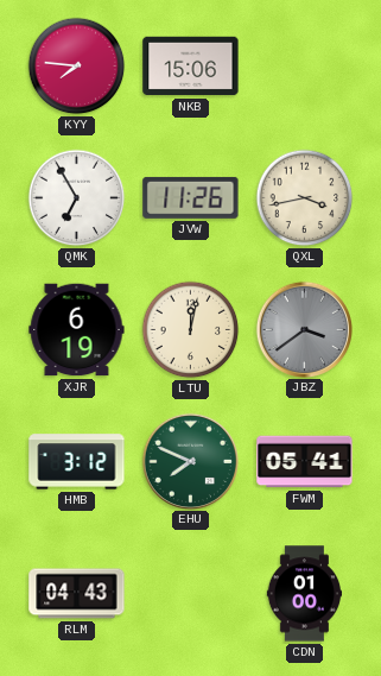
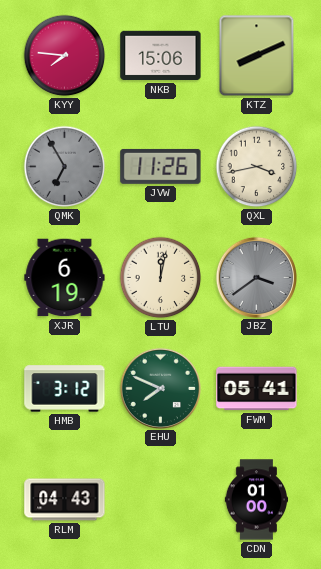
KTZ: none -> 8:11 (257, 56)
QMK dial: white -> grey (65, 167)
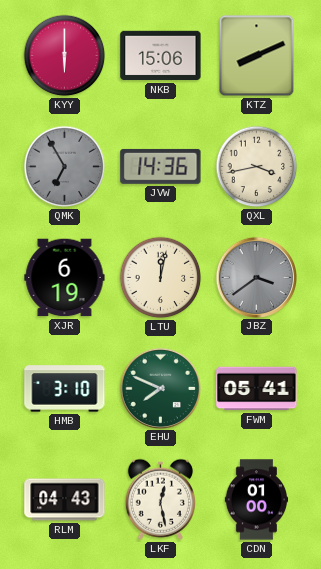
KYY: 7:46 -> 6:00 (65, 56)
JVW: 11:26 -> 14:36 (161, 166)
HMB: 3:12 -> 3:10 (65, 389)
LKF: none -> 12:28 (160, 499)
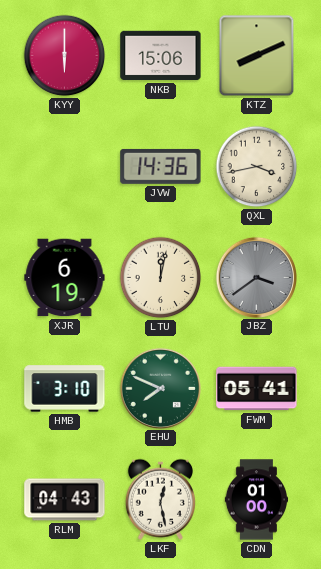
QMK: 6:55 -> none (65, 167)
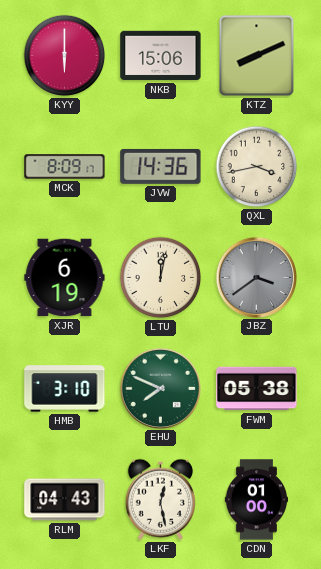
MCK: none -> 8:09 (65, 167)
FWM: 05:41 -> 05:38 (257, 389)
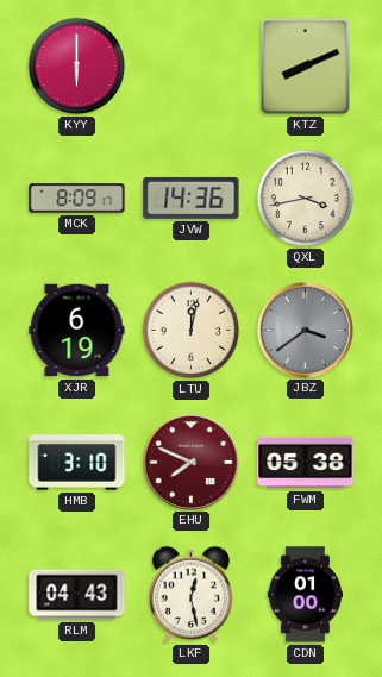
NKB: 15:06 -> none (161, 56)
EHU dial: green -> burgundy (190, 462)
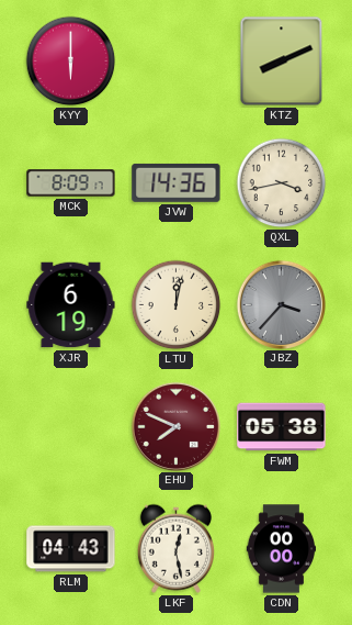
JBZ: 3:39 -> 3:37 (281, 304)
HMB: 3:10 -> none (77, 463)
CDN: 01:00 -> 00:00 (282, 549)
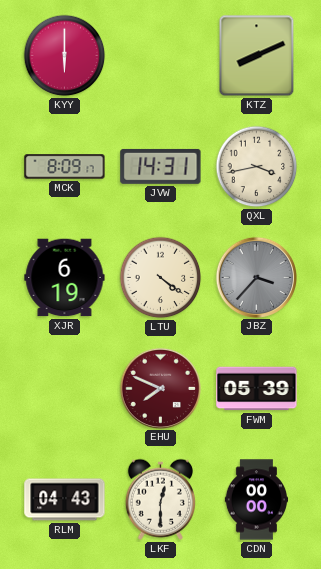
JVW: 14:36 -> 14:31 (161, 166)
LTU: 12:02 -> 4:21 (161, 278)
FWM: 05:38 -> 05:39 (257, 389)
LKF: 12:28 -> 12:30 (160, 499)
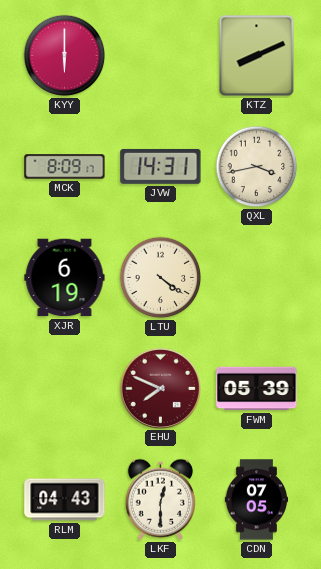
JBZ: 3:37 -> none (256, 277)
CDN: 00:00 -> 07:05 (257, 500)
